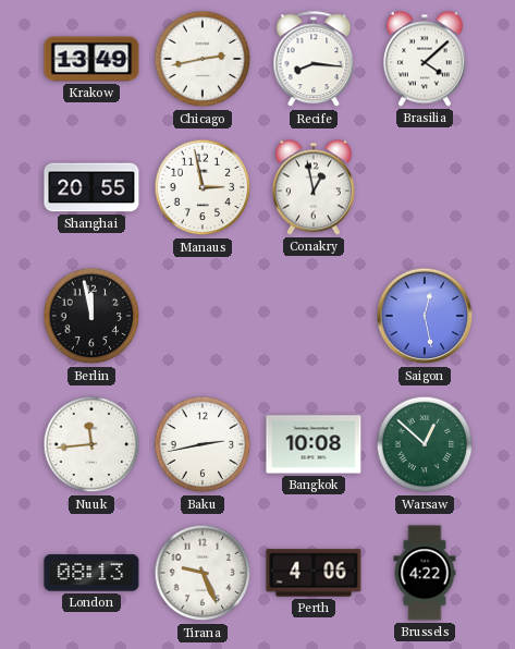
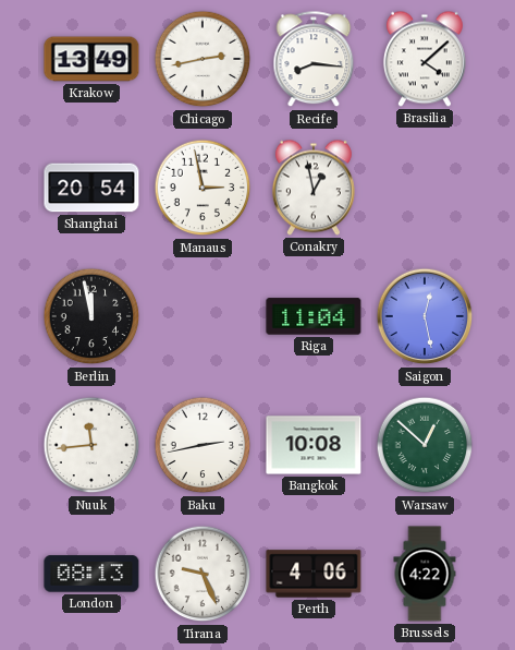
Shanghai: 20:55 -> 20:54 (91, 188)
Riga: none -> 11:04 (314, 316)
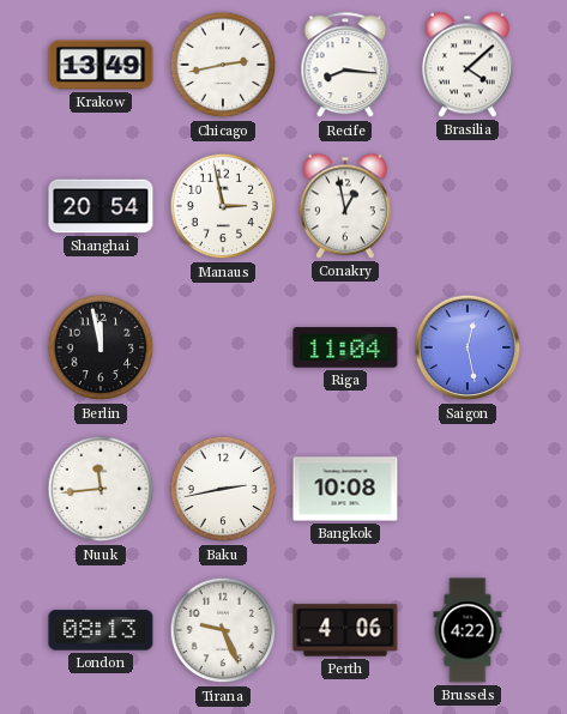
Warsaw: 12:52 -> none (425, 445)
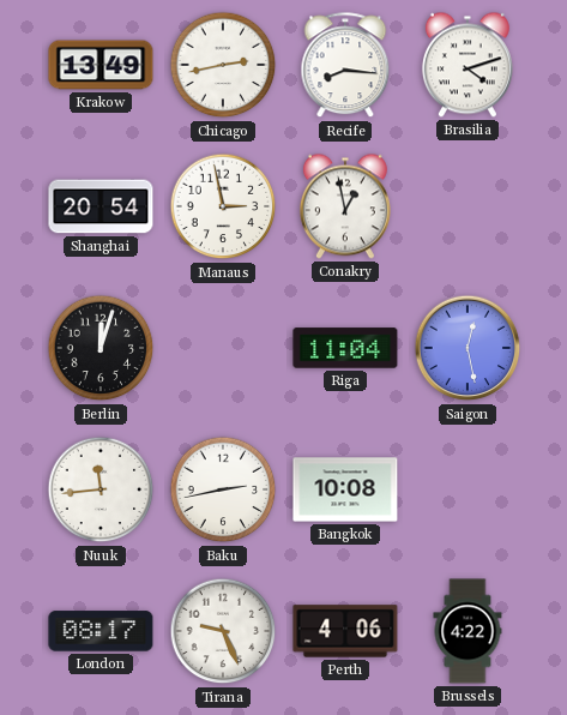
Brasilia: 4:08 -> 4:12 (468, 65)
Berlin: 11:58 -> 12:03 (101, 348)
London: 08:13 -> 08:17 (101, 631)
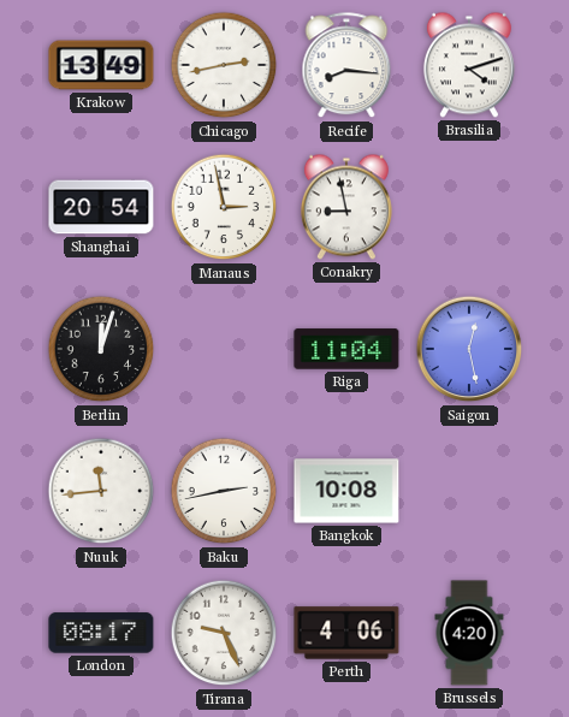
Conakry: 12:58 -> 8:58 (346, 207)
Brussels: 4:22 -> 4:20 (469, 633)
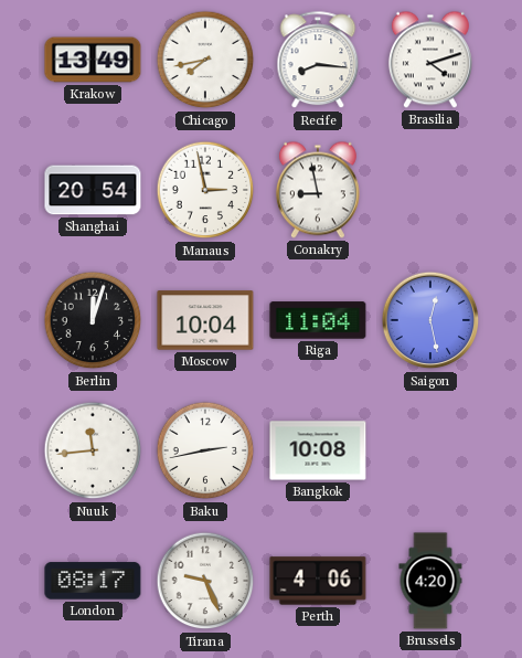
Chicago: 2:43 -> 7:43 (205, 60)
Moscow: none -> 10:04 (205, 320)
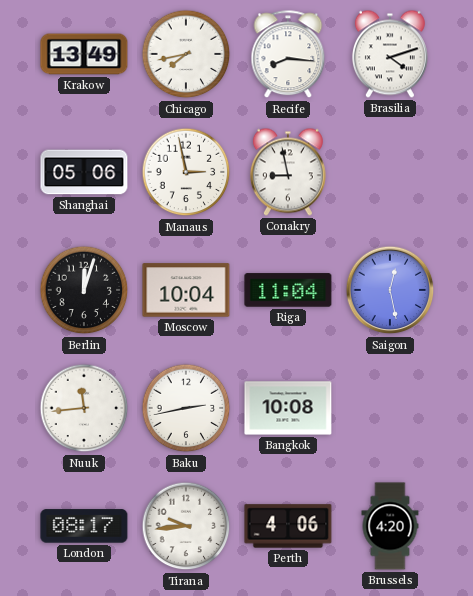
Shanghai: 20:54 -> 05:06 (84, 172)
Tirana: 9:26 -> 9:44 (186, 526)
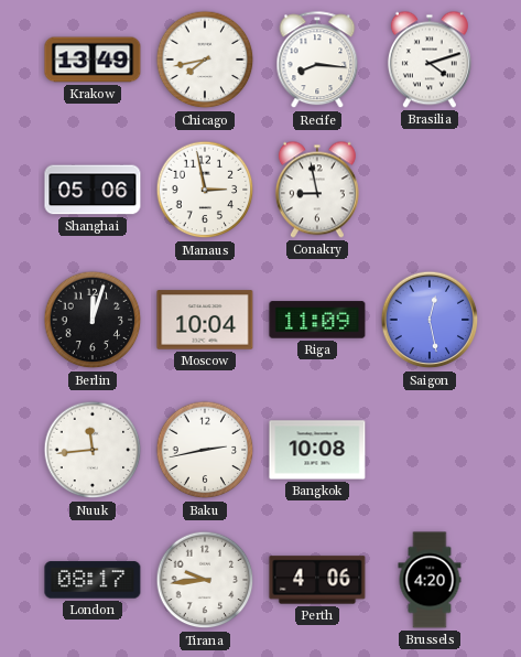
Riga: 11:04 -> 11:09 (317, 320)
